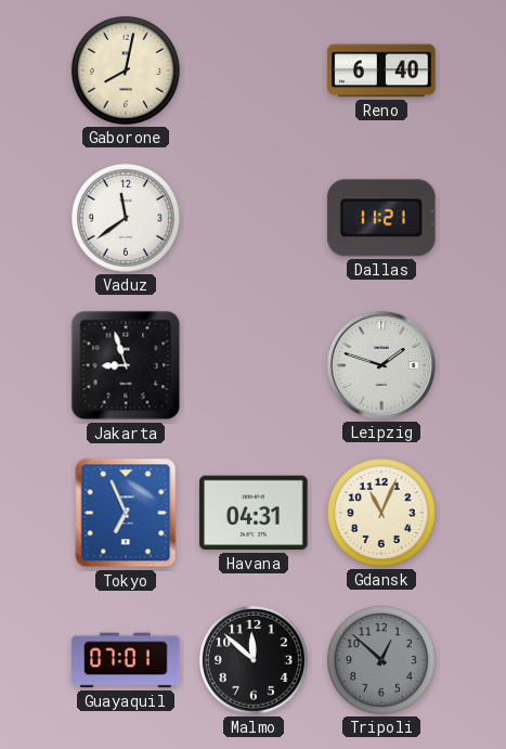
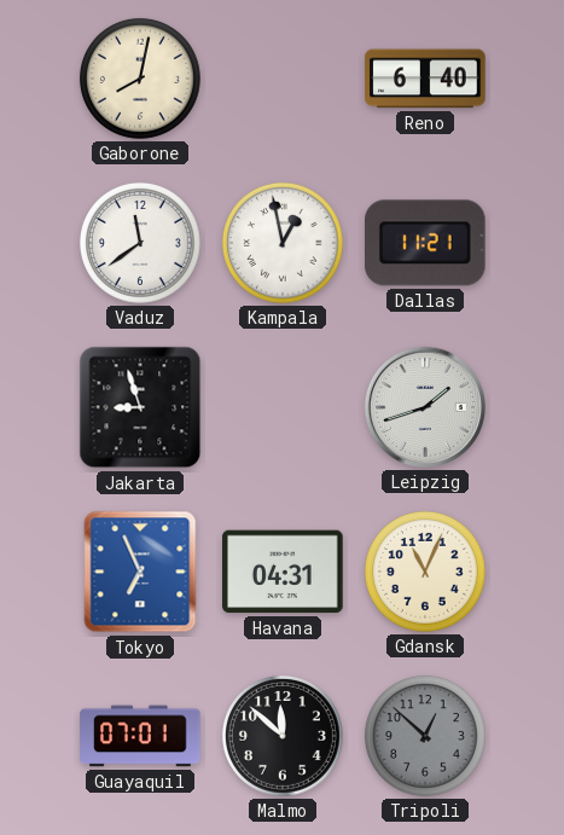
Kampala: none -> 12:58 (283, 243)
Leipzig: 1:48 -> 1:42 (425, 407)
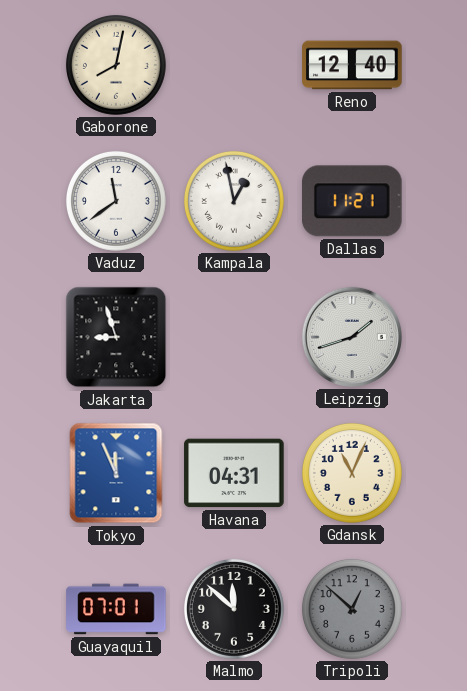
Reno: 6:40 -> 12:40 (352, 65)
Tokyo: 6:56 -> 11:56 (116, 473)
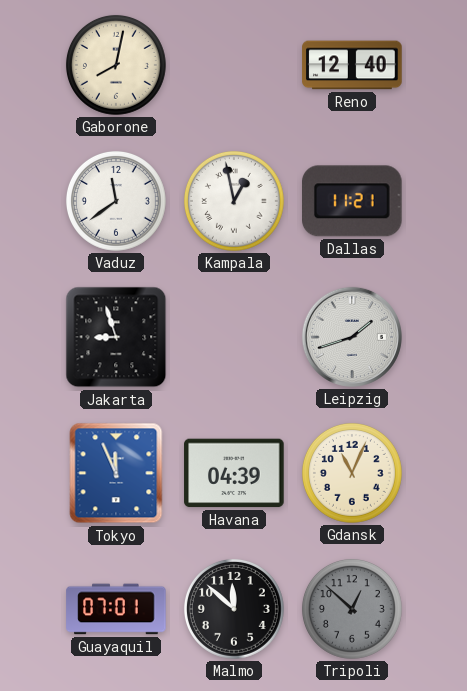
Havana: 04:31 -> 04:39 (234, 473)
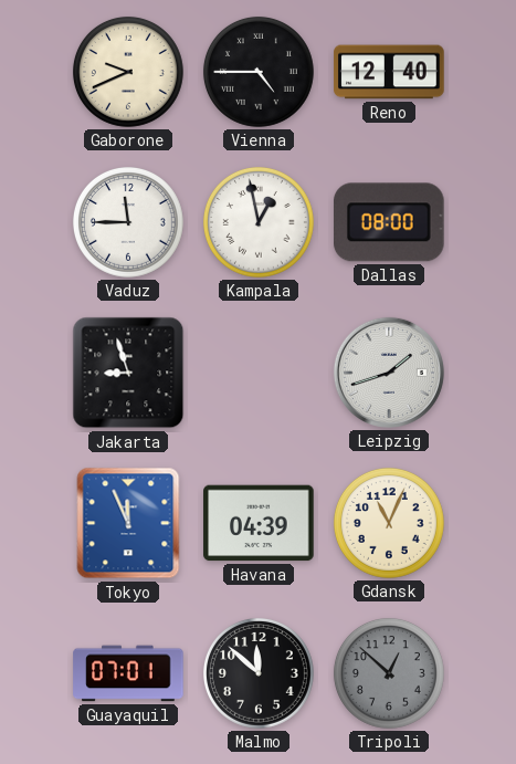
Gaborone: 8:02 -> 9:41 (128, 72)
Vienna: none -> 4:45 (259, 72)
Vaduz: 11:39 -> 11:45 (128, 222)
Dallas: 11:21 -> 08:00 (390, 222)
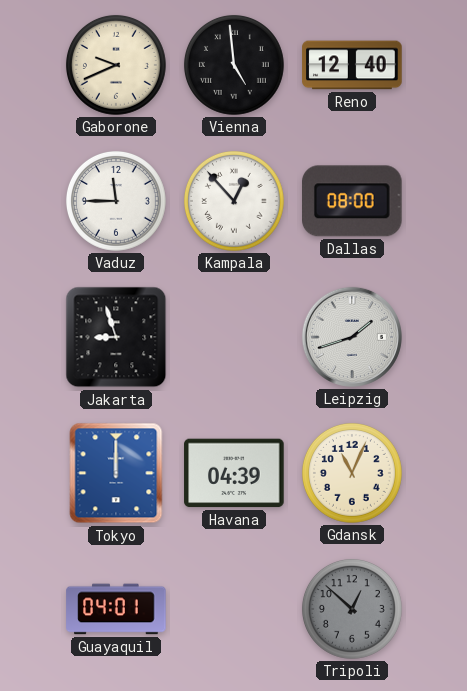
Vienna: 4:45 -> 4:59 (234, 65)
Kampala: 12:58 -> 12:53 (234, 201)
Tokyo: 11:56 -> 12:00 (116, 473)
Guayaquil: 07:01 -> 04:01 (116, 609)
Malmo: 11:52 -> none (259, 673)
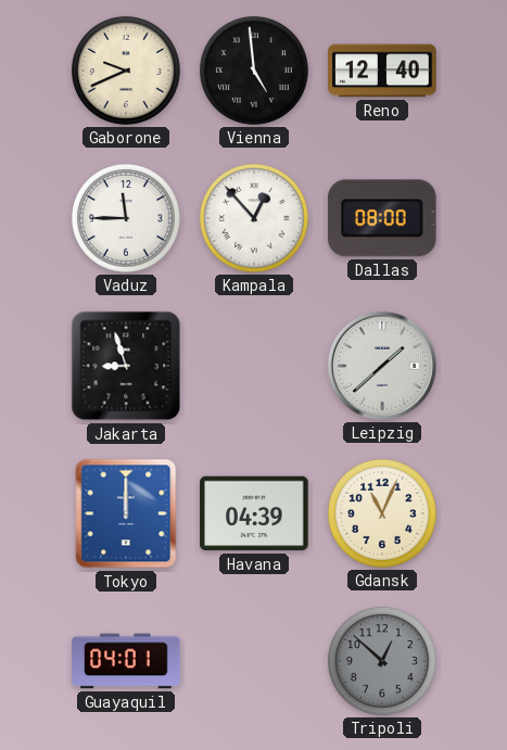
Leipzig: 1:42 -> 1:38 (382, 366)
